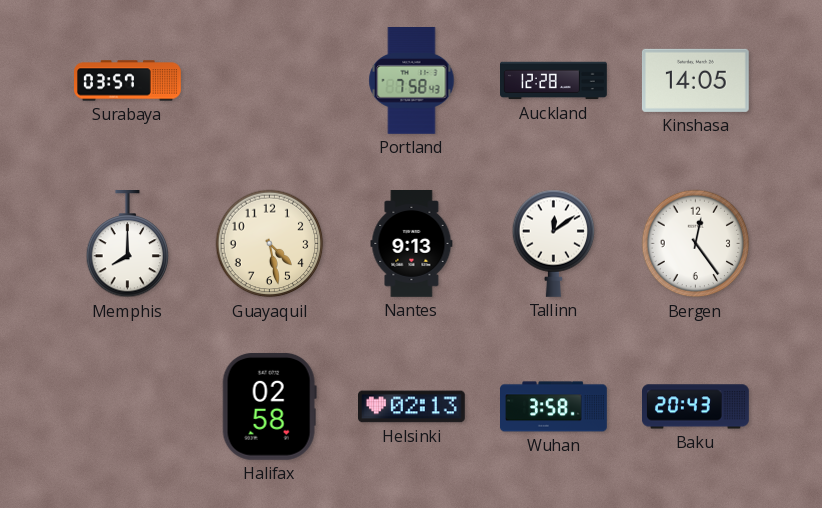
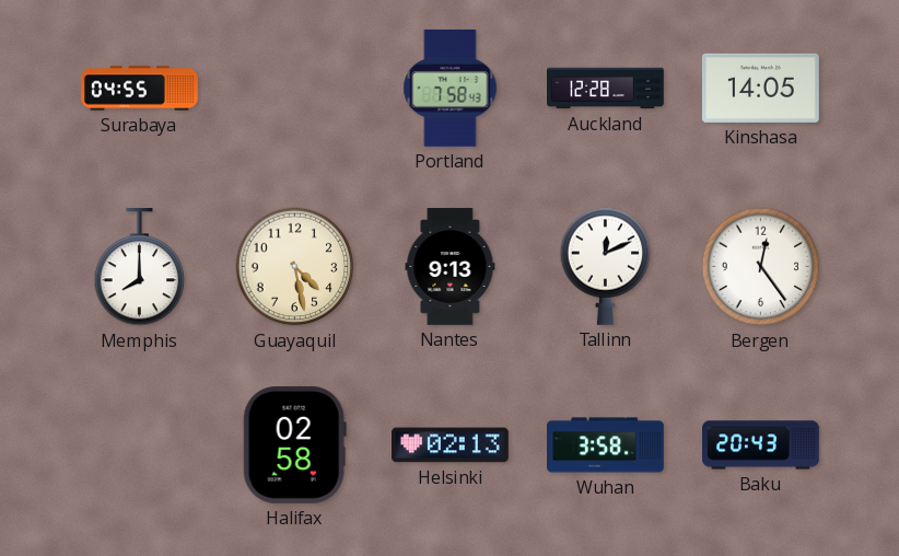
Surabaya: 03:57 -> 04:55 (140, 89)
Tallinn: 12:09 -> 12:11 (606, 266)
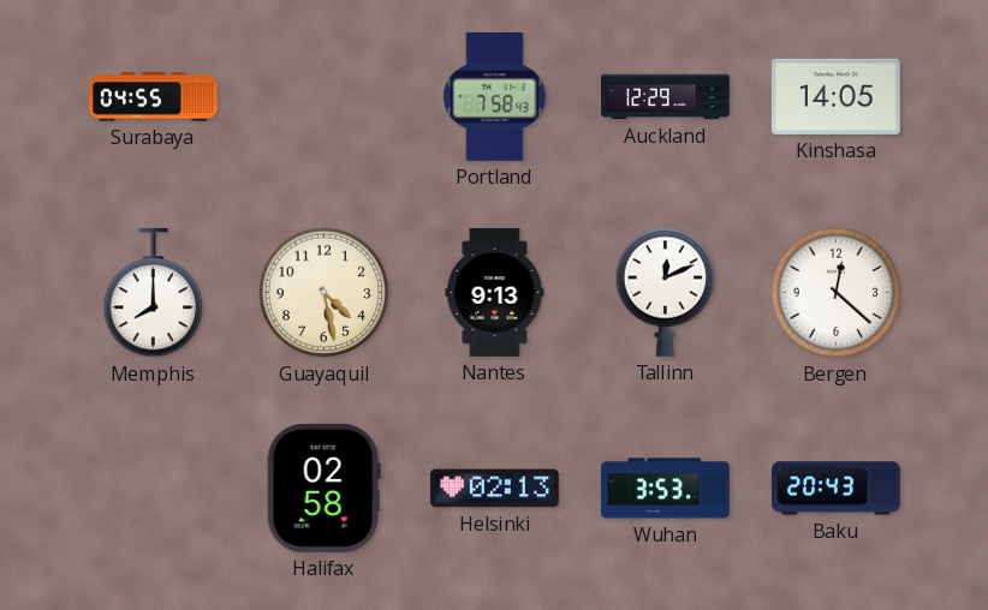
Auckland: 12:28 -> 12:29 (666, 97)
Bergen: 12:24 -> 12:22 (837, 293)
Wuhan: 3:58 -> 3:53 (666, 489)
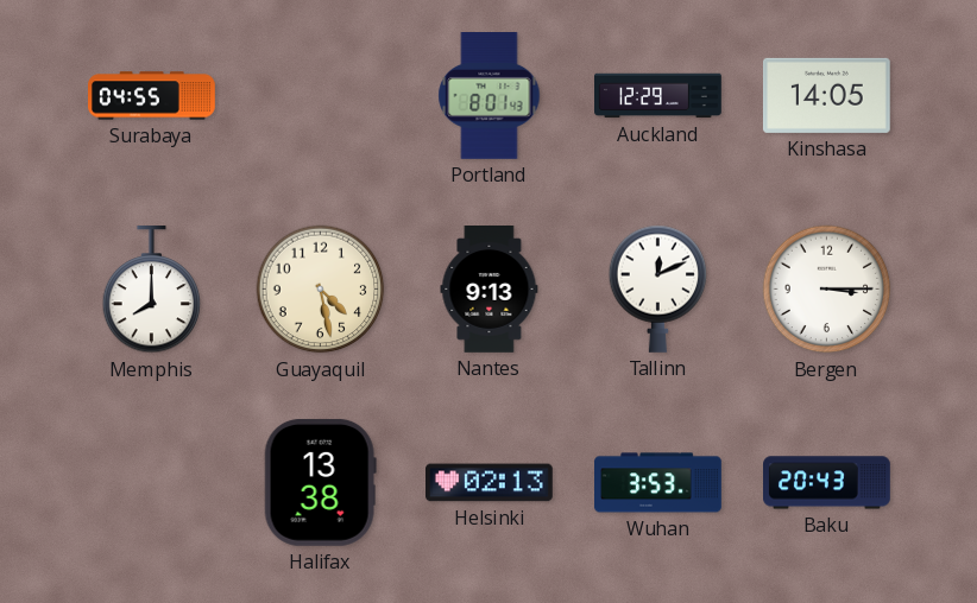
Portland: 7:58 -> 8:01 (490, 96)
Bergen: 12:22 -> 3:15 (827, 290)
Halifax: 02:58 -> 13:38 (320, 482)
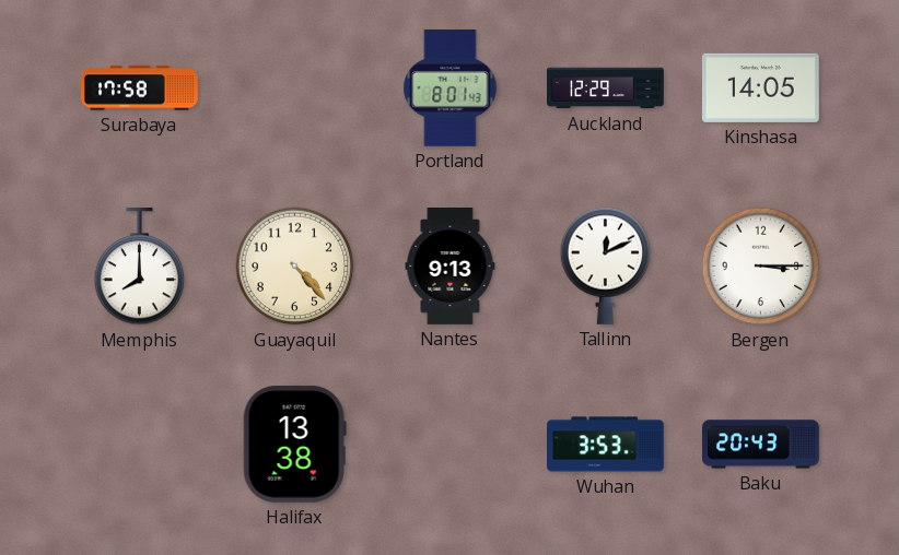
Surabaya: 04:55 -> 17:58 (140, 88)
Guayaquil: 4:28 -> 4:23 (295, 267)
Helsinki: 02:13 -> none (490, 483)
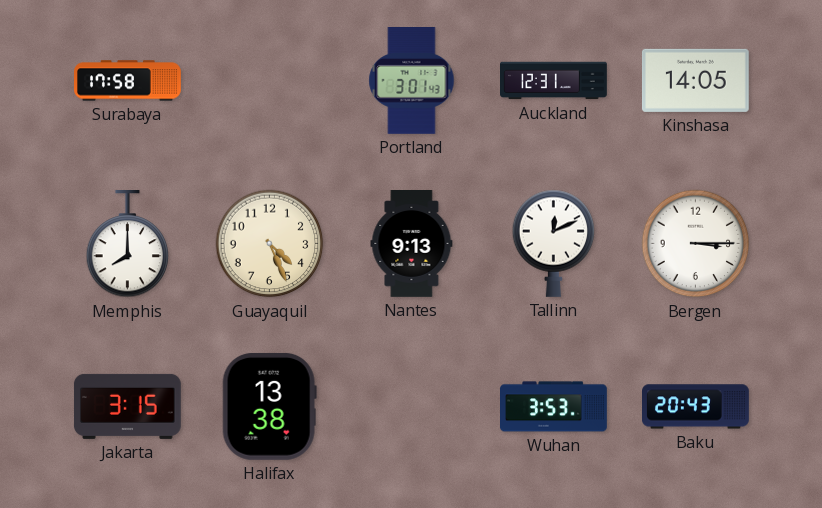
Portland: 8:01 -> 3:01 (412, 81)
Auckland: 12:29 -> 12:31 (554, 81)
Guayaquil: 4:23 -> 4:26 (270, 244)
Jakarta: none -> 3:15 (128, 406)
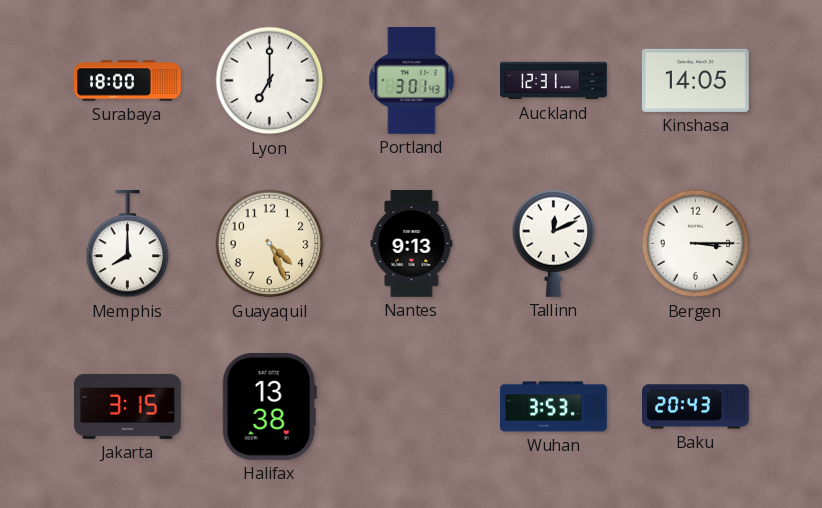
Surabaya: 17:58 -> 18:00 (128, 81)
Lyon: none -> 7:00 (270, 81)
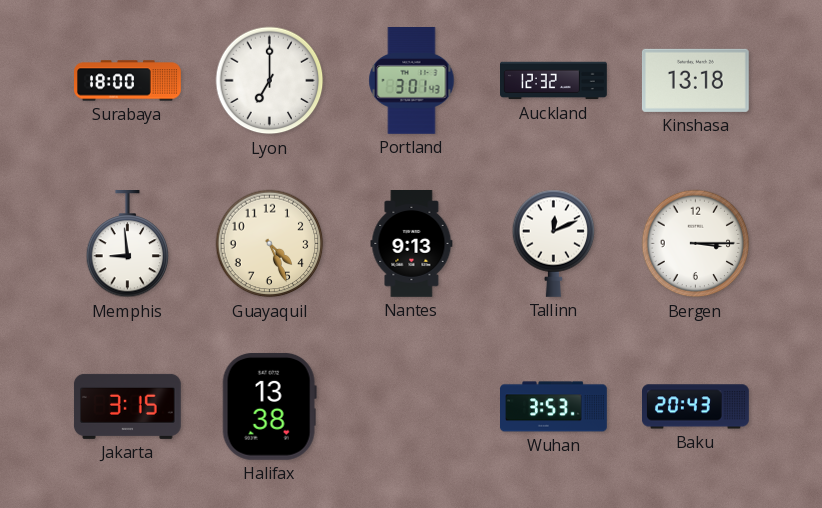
Auckland: 12:31 -> 12:32 (554, 81)
Kinshasa: 14:05 -> 13:18 (695, 80)
Memphis: 8:00 -> 8:59 (128, 245)
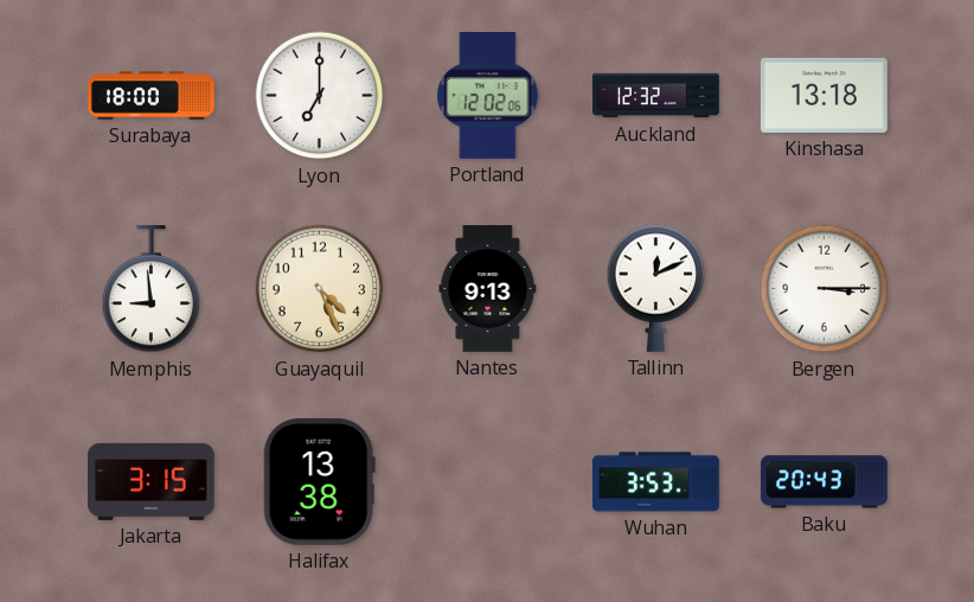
Portland: 3:01 -> 12:02 (488, 96)
